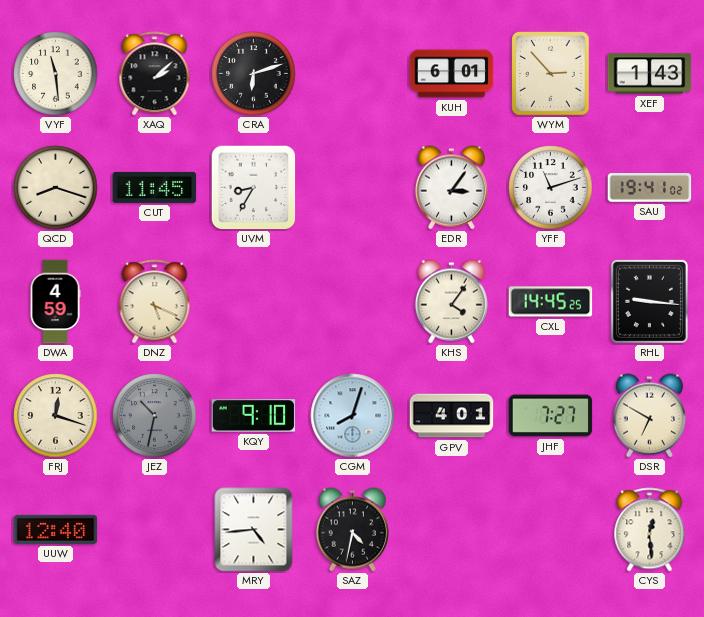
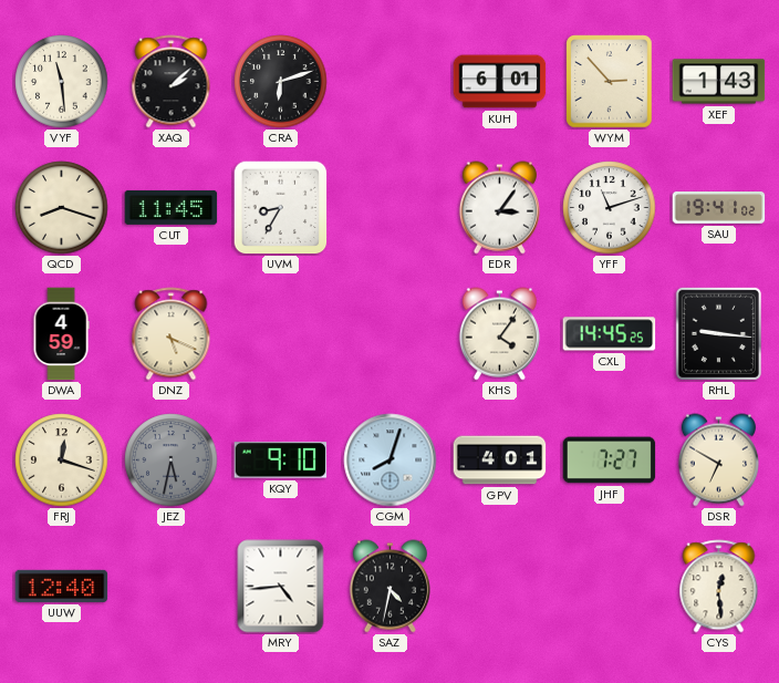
JEZ: 10:32 -> 5:32 (172, 460)
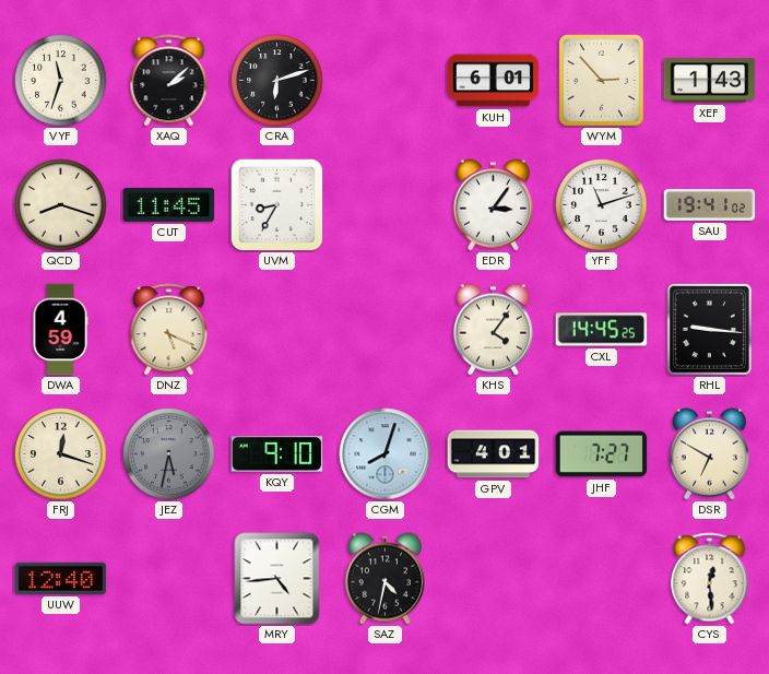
VYF: 11:29 -> 11:33 (61, 81)
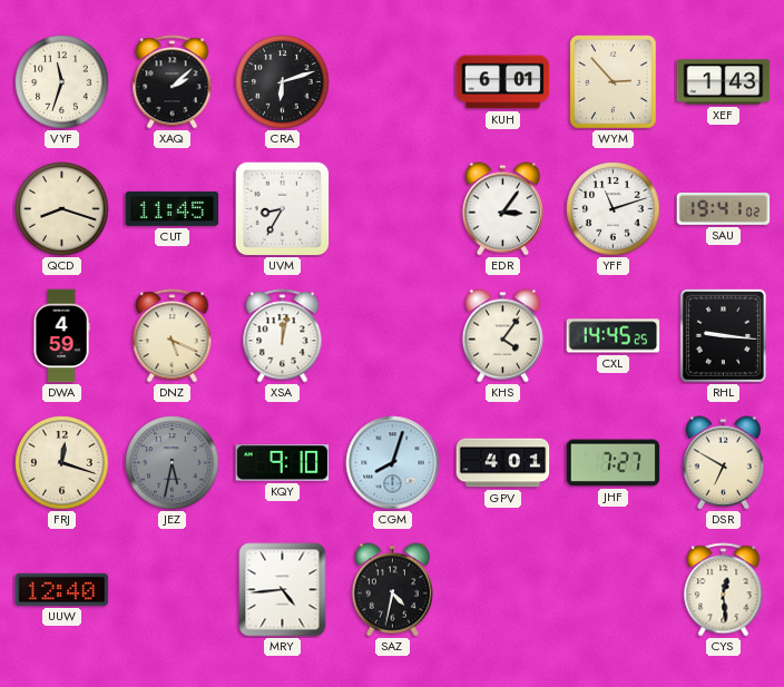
XSA: none -> 12:02 (283, 336)
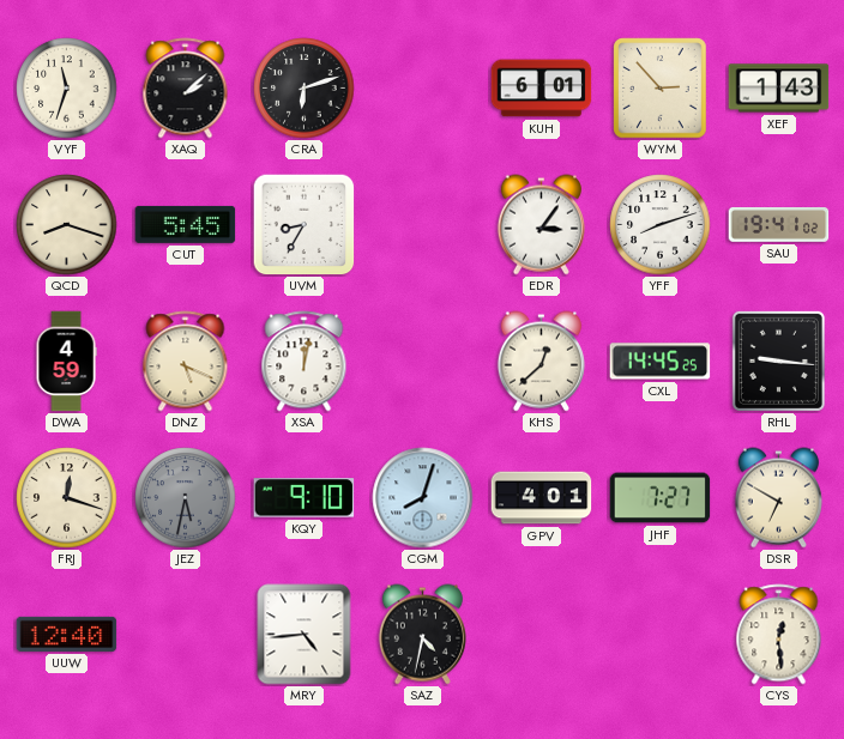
CUT: 11:45 -> 5:45 (186, 224)
YFF: 11:12 -> 8:12 (661, 225)
KHS: 4:06 -> 12:38 (541, 362)
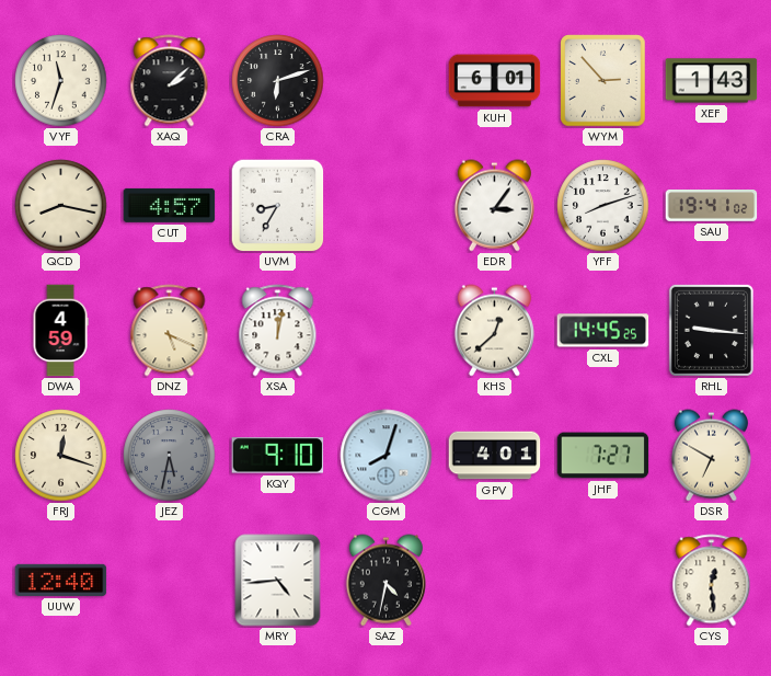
QCD: 8:18 -> 8:17 (61, 206)
CUT: 5:45 -> 4:57 (170, 205)
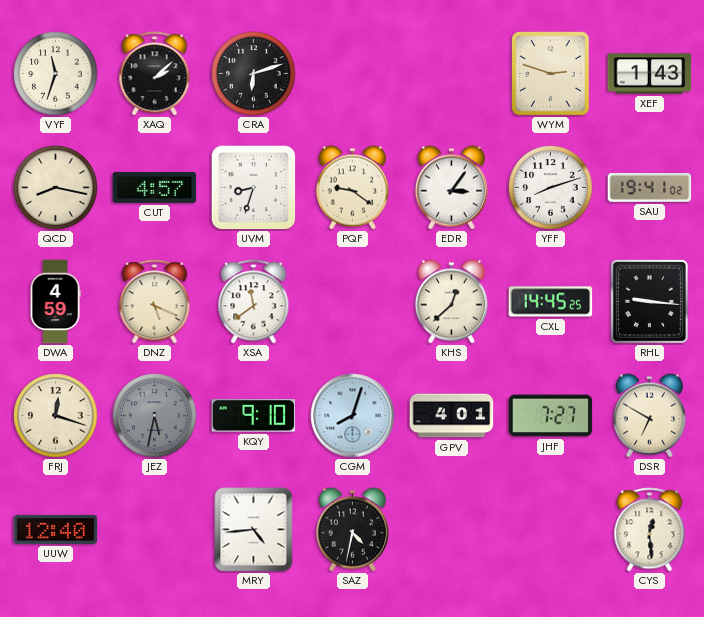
KUH: 6:01 -> none (495, 81)
WYM: 2:53 -> 2:48 (551, 74)
UVM: 8:35 -> 8:33 (253, 187)
PQF: none -> 9:21 (352, 188)
XSA: 12:02 -> 11:39 (254, 302)
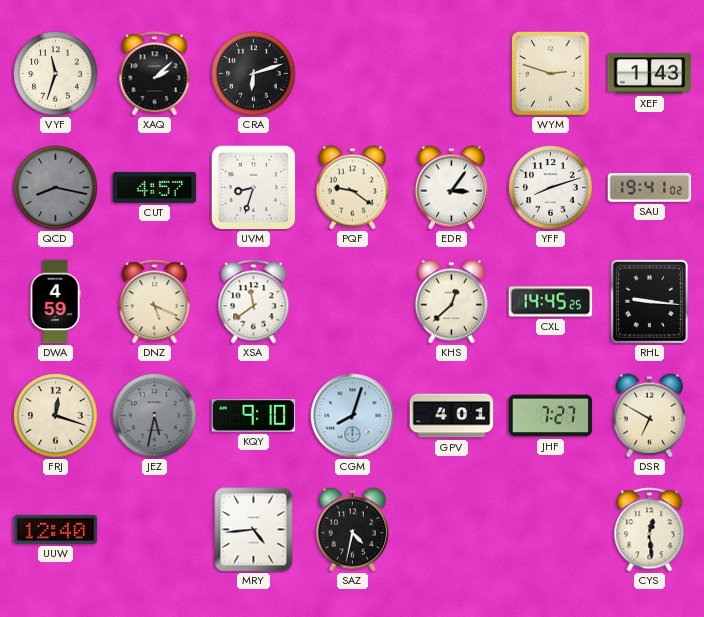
QCD dial: cream -> grey (56, 188)
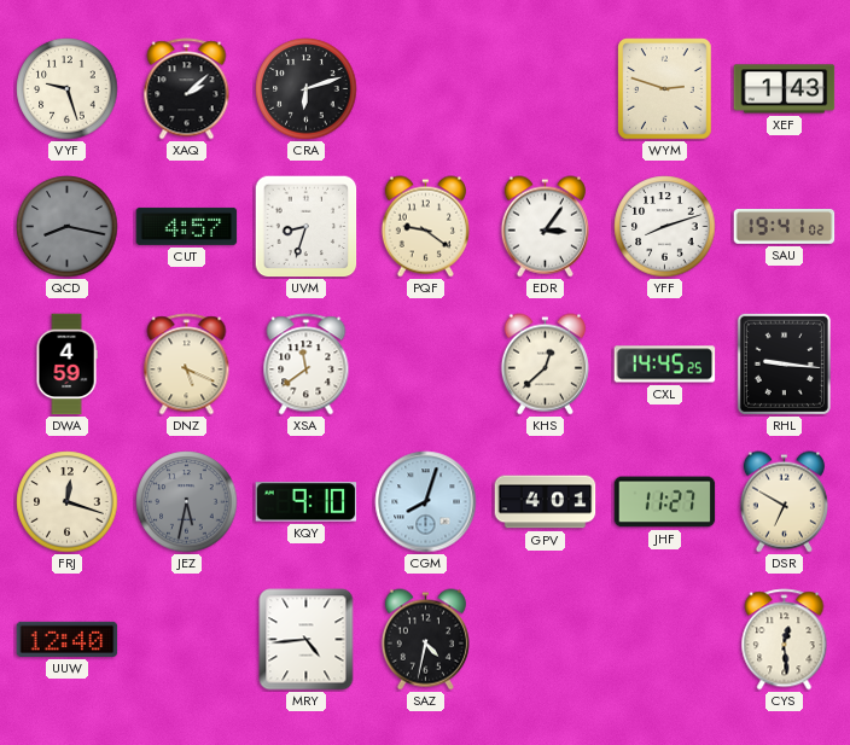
VYF: 11:33 -> 9:27 (68, 89)
JHF: 7:27 -> 11:27 (665, 502)
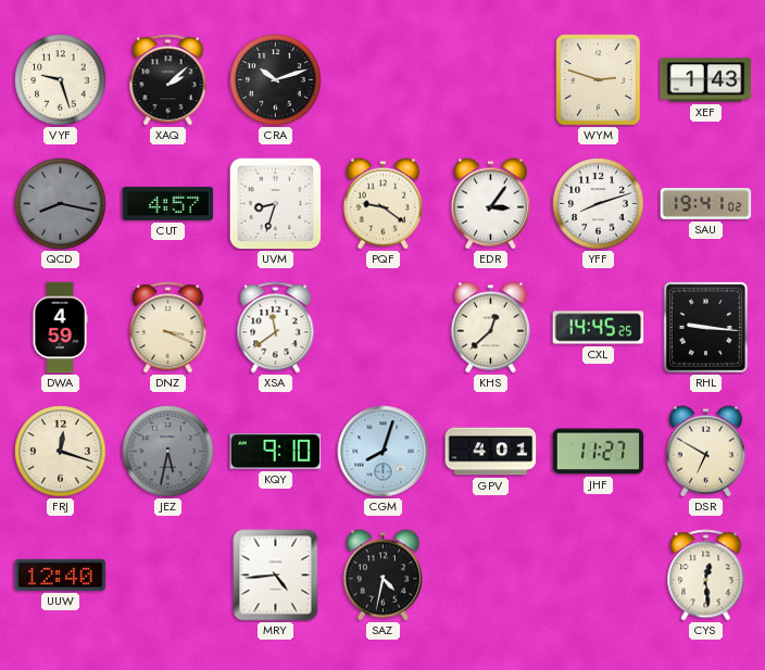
CRA: 6:12 -> 10:12 (276, 80)
DNZ: 5:19 -> 3:19 (168, 328)
